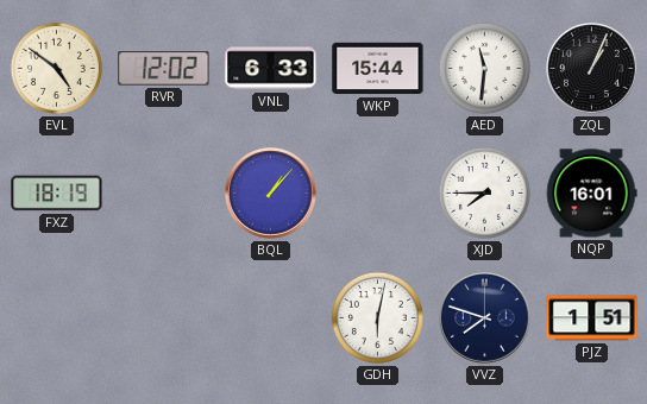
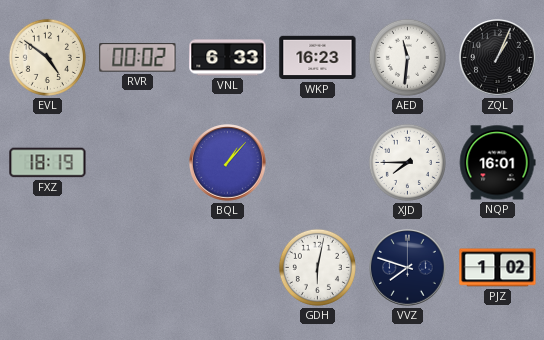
RVR: 12:02 -> 00:02 (138, 58)
WKP: 15:44 -> 16:23 (318, 58)
PJZ: 1:51 -> 1:02 (498, 268)
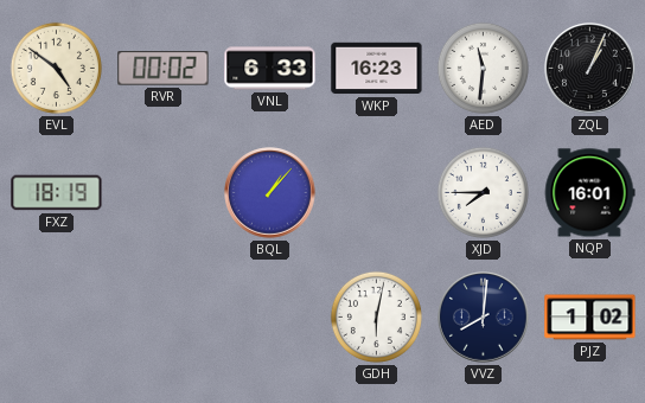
VVZ: 7:48 -> 8:01 (484, 318)
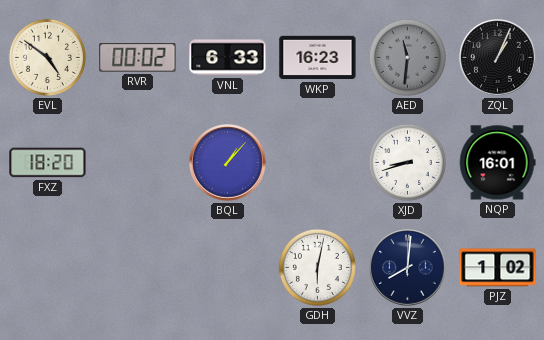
AED dial: white -> grey (407, 57)
FXZ: 18:19 -> 18:20 (48, 163)
XJD: 7:45 -> 8:42 (407, 162)
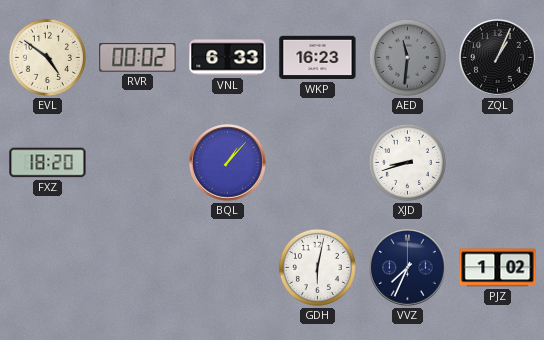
NQP: 16:01 -> none (497, 163)
VVZ: 8:01 -> 7:34 (408, 268)
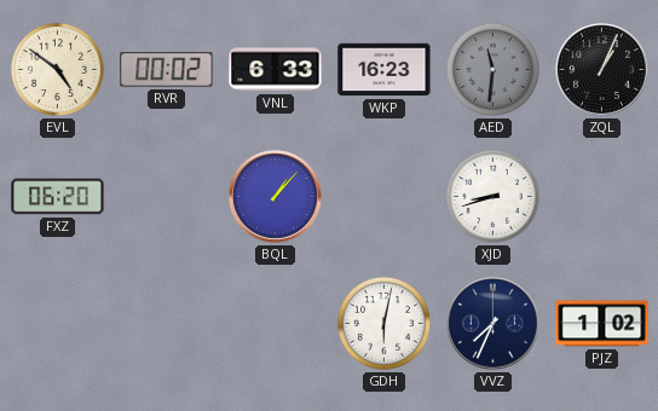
FXZ: 18:20 -> 06:20 (58, 197)
